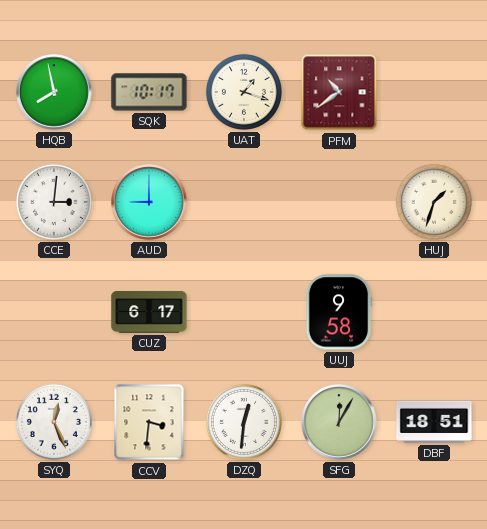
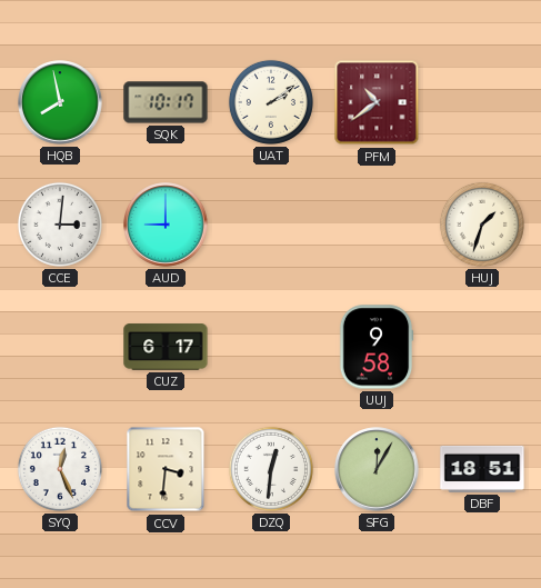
UAT: 1:18 -> 2:09 (271, 102)
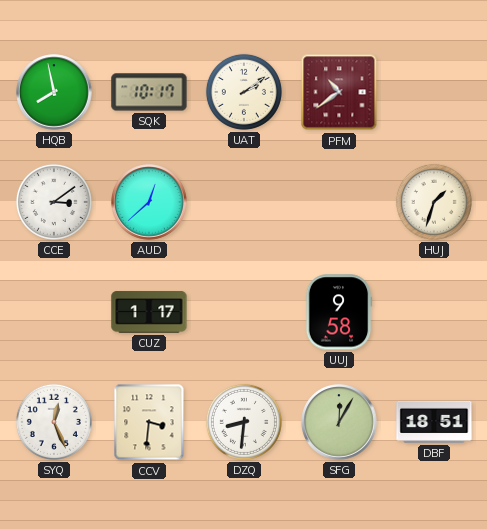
CCE: 3:01 -> 3:09 (54, 202)
AUD: 9:00 -> 12:38 (149, 202)
CUZ: 6:17 -> 1:17 (149, 312)
DZQ: 12:31 -> 8:31 (244, 422)
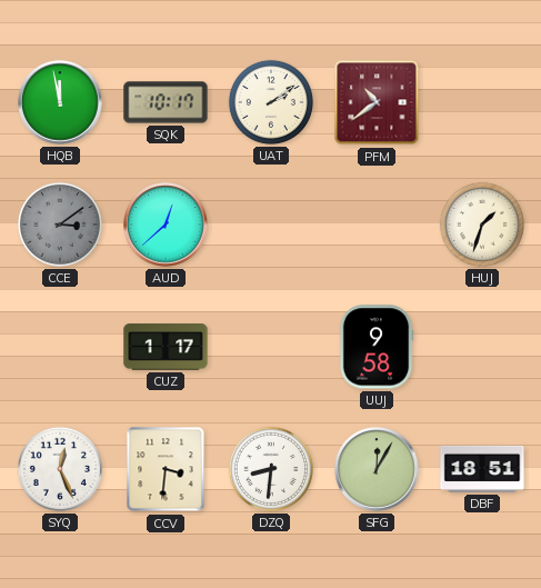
HQB: 7:58 -> 11:58 (60, 102)
CCE dial: white -> grey (60, 225)
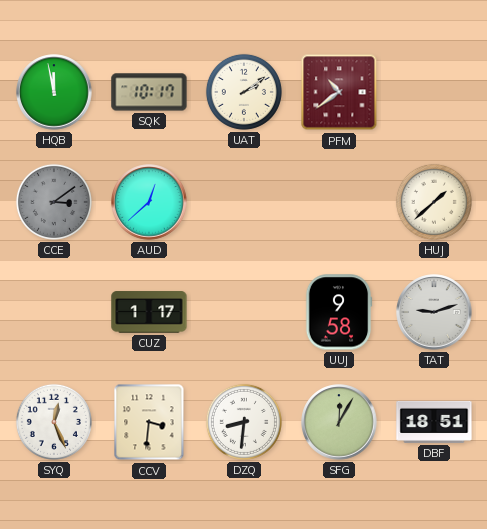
HUJ: 1:33 -> 1:38 (434, 202)
TAT: none -> 9:12 (434, 312)
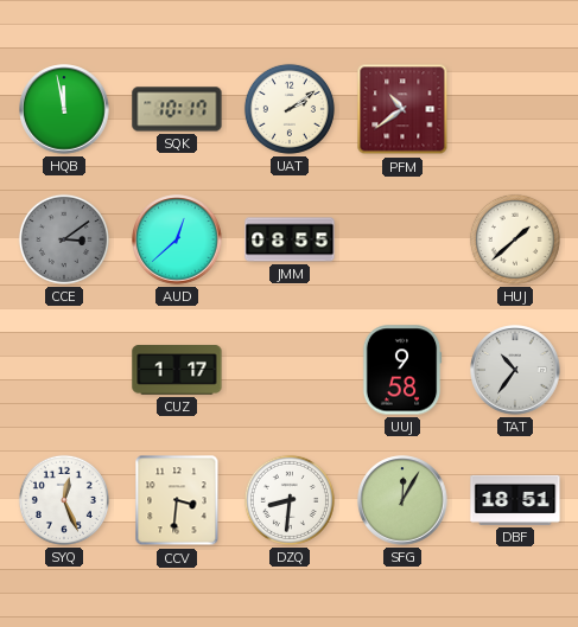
JMM: none -> 08:55 (290, 239)
TAT: 9:12 -> 10:36 (515, 370)
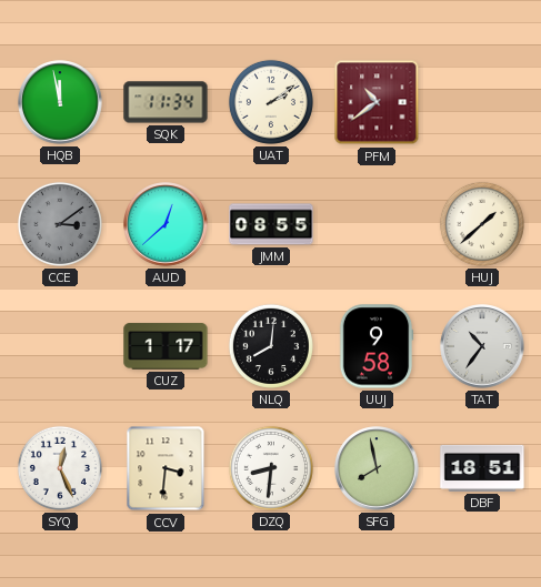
SQK: 10:17 -> 11:34 (166, 102)
NLQ: none -> 8:01 (271, 346)
SFG: 12:05 -> 7:58 (377, 468)
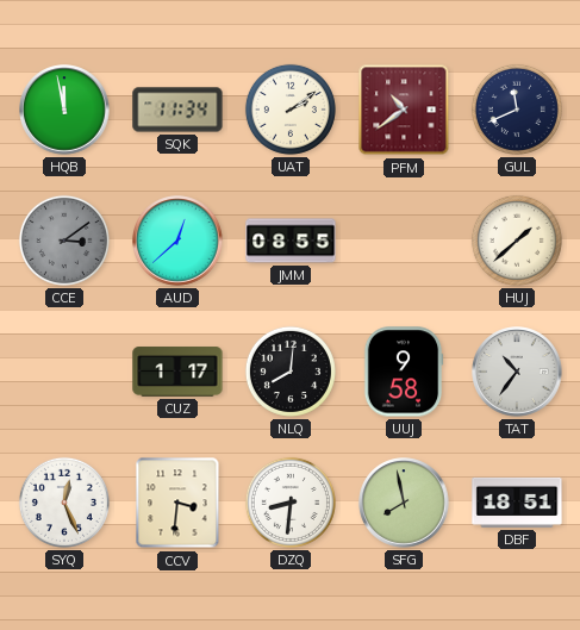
GUL: none -> 11:41 (517, 110)
